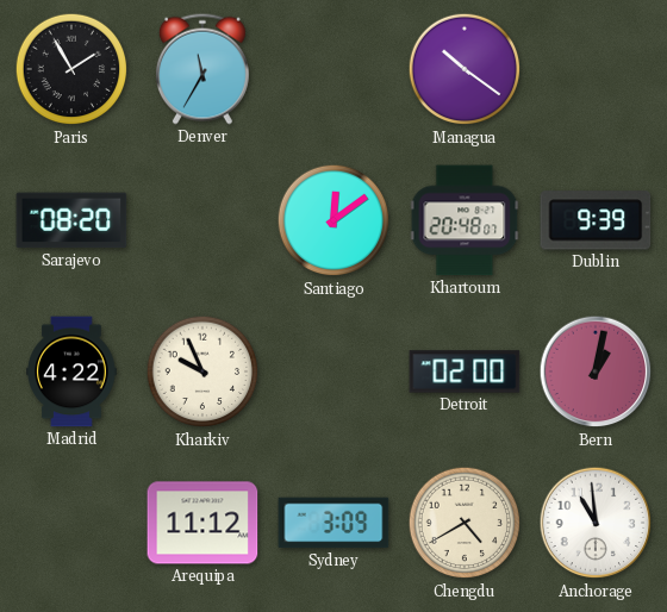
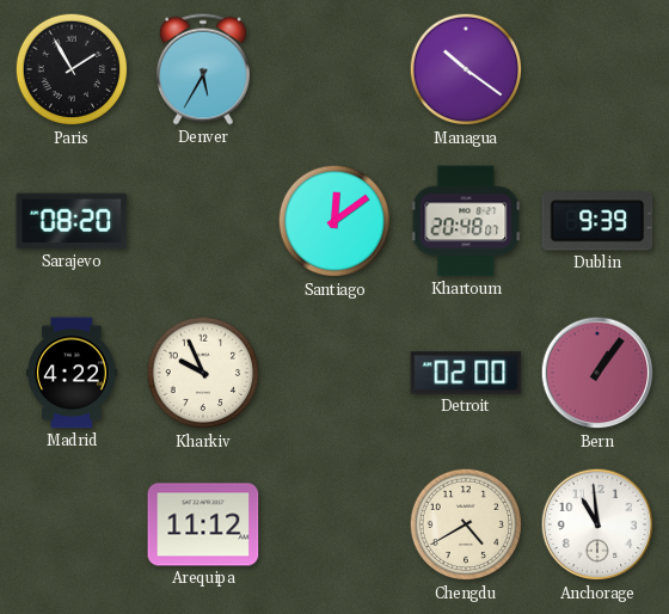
Denver: 11:35 -> 5:35 (203, 69)
Bern: 1:02 -> 1:06 (597, 373)
Sydney: 3:09 -> none (333, 523)
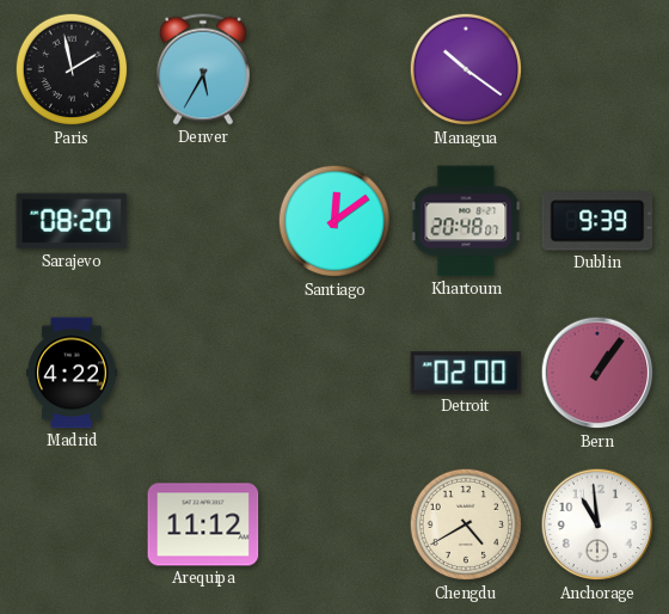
Paris: 1:55 -> 1:58 (72, 69)
Kharkiv: 9:56 -> none (203, 373)
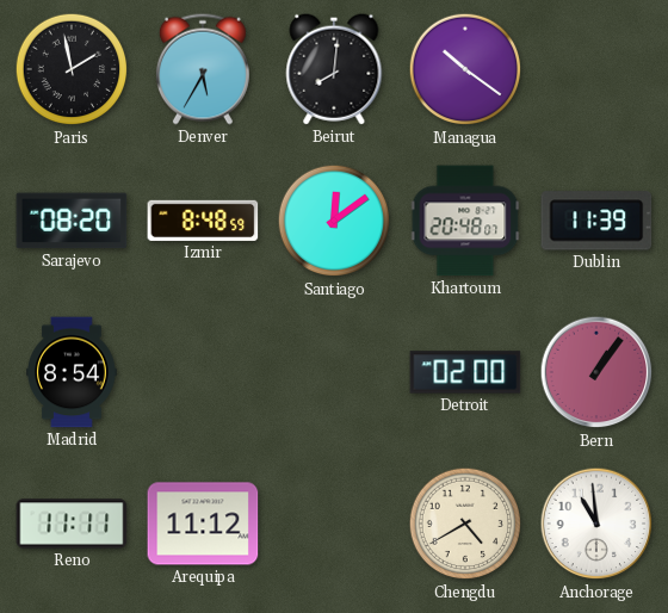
Beirut: none -> 8:01 (334, 69)
Izmir: none -> 8:48 (203, 221)
Dublin: 9:39 -> 11:39 (596, 221)
Madrid: 4:22 -> 8:54 (72, 372)
Reno: none -> 11:11 (72, 524)
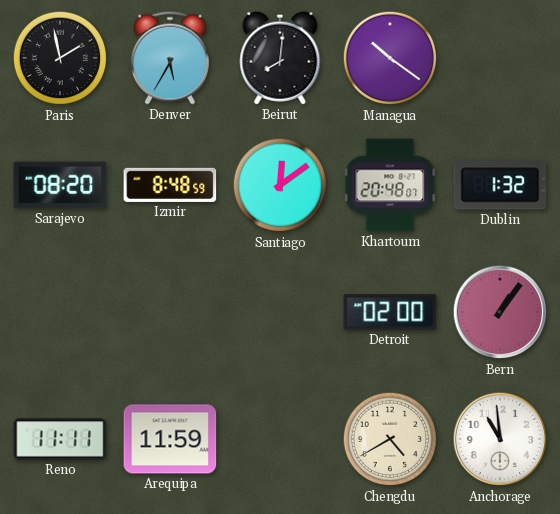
Dublin: 11:39 -> 1:32 (500, 185)
Madrid: 8:54 -> none (72, 372)
Arequipa: 11:12 -> 11:59 (170, 439)
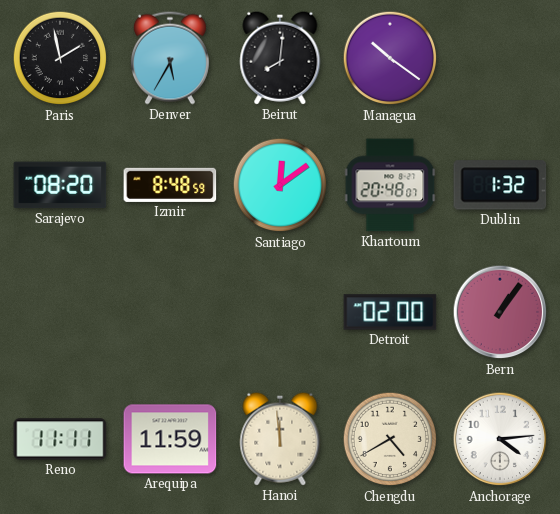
Hanoi: none -> 11:59 (280, 439)
Anchorage: 10:59 -> 4:14 (500, 439)
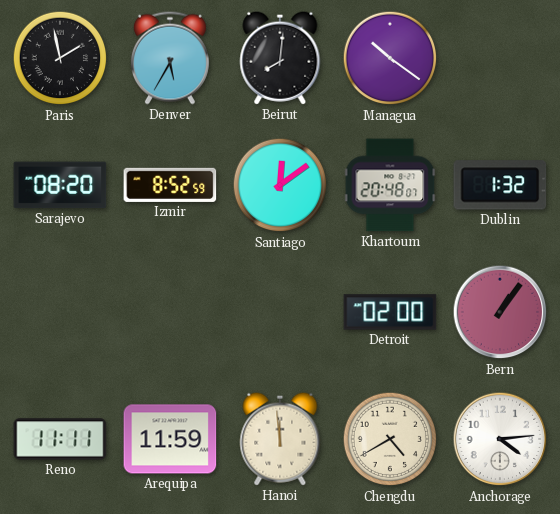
Izmir: 8:48 -> 8:52 (170, 185)
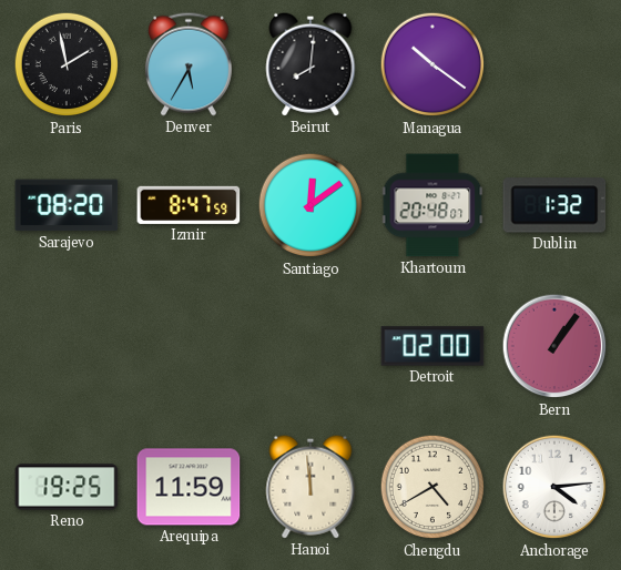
Izmir: 8:52 -> 8:47 (189, 205)
Reno: 11:11 -> 19:25 (67, 487)
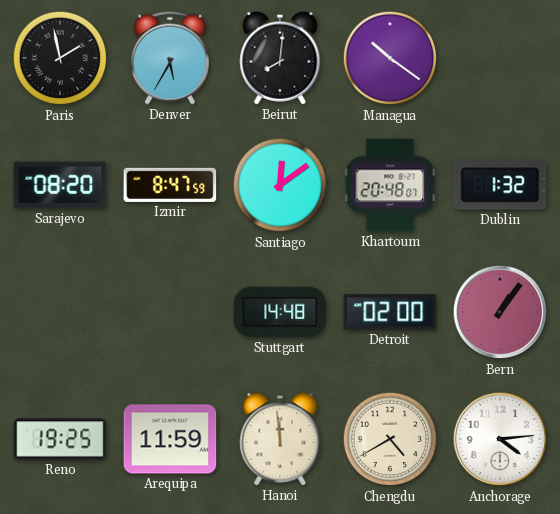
Stuttgart: none -> 14:48 (280, 312)
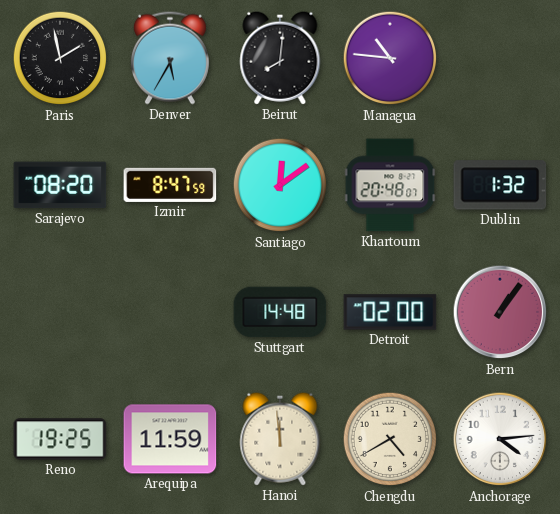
Managua: 10:21 -> 10:46 (390, 58)
